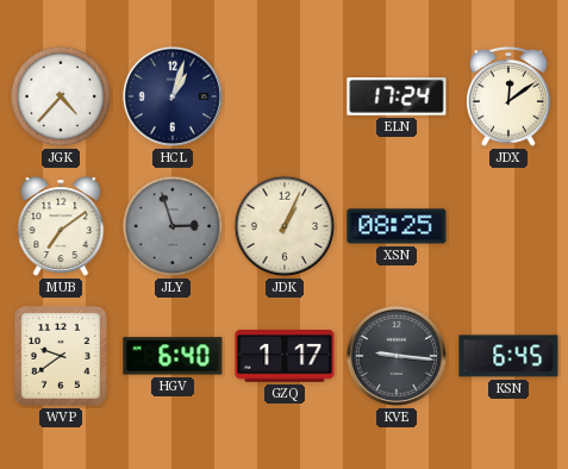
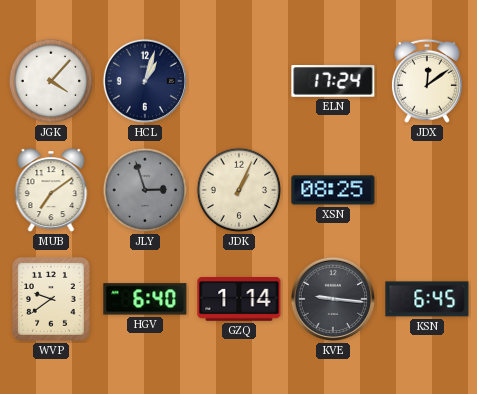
JGK: 4:37 -> 4:07 (51, 81)
GZQ: 1:17 -> 1:14 (239, 300)
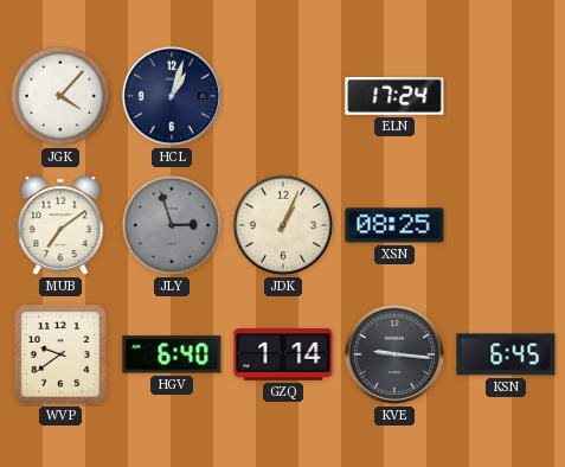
JDX: 12:09 -> none (427, 81)
